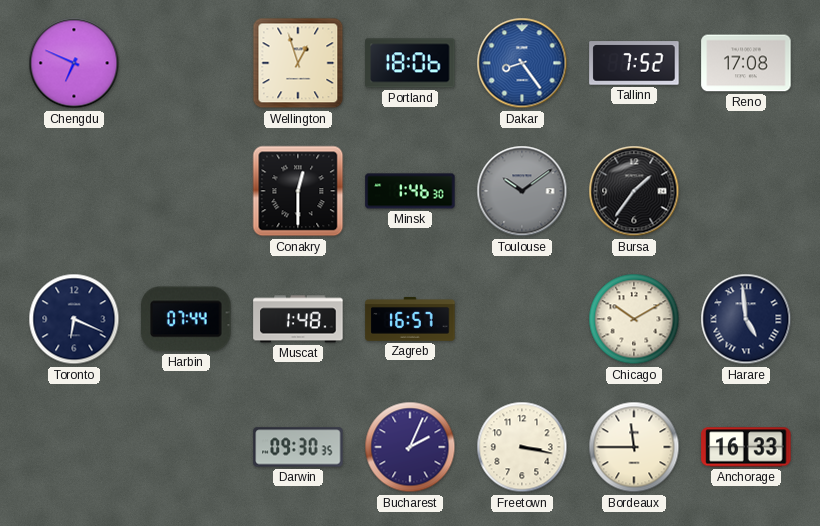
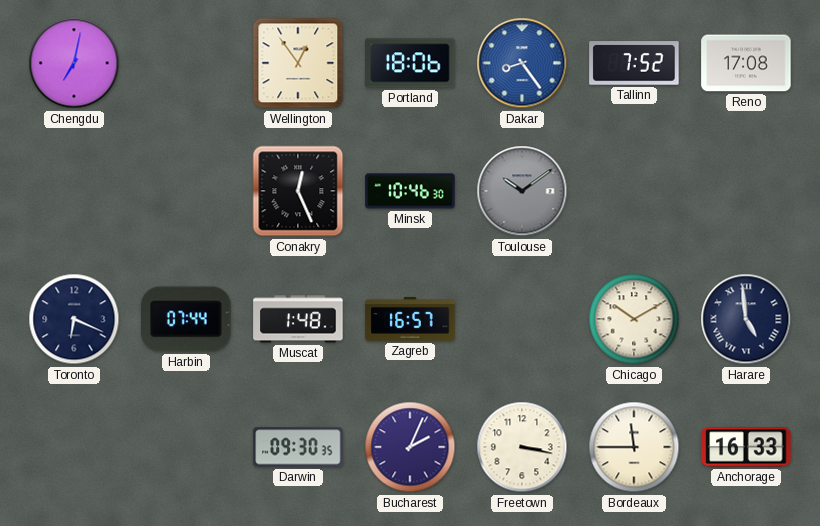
Chengdu: 6:49 -> 7:02 (74, 63)
Wellington: 12:57 -> 12:54 (298, 63)
Conakry: 12:30 -> 12:26 (298, 191)
Minsk: 1:46 -> 10:46 (410, 191)
Bursa: 1:36 -> none (634, 191)
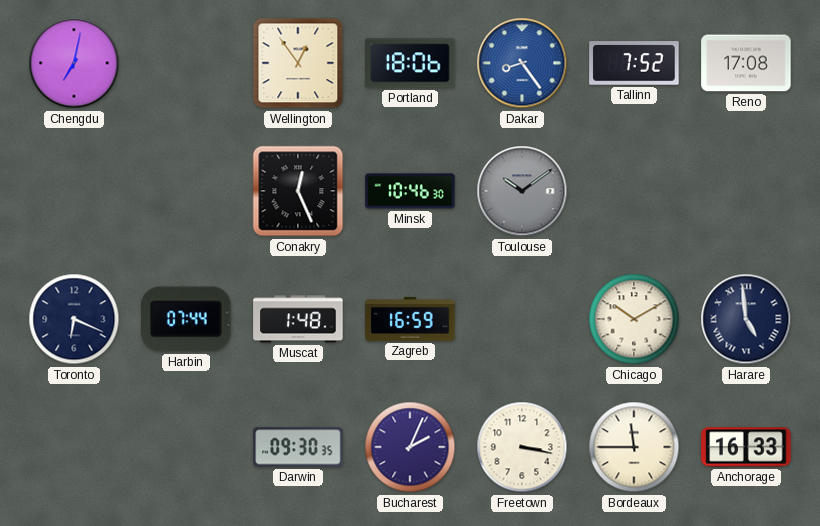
Zagreb: 16:57 -> 16:59 (410, 319)
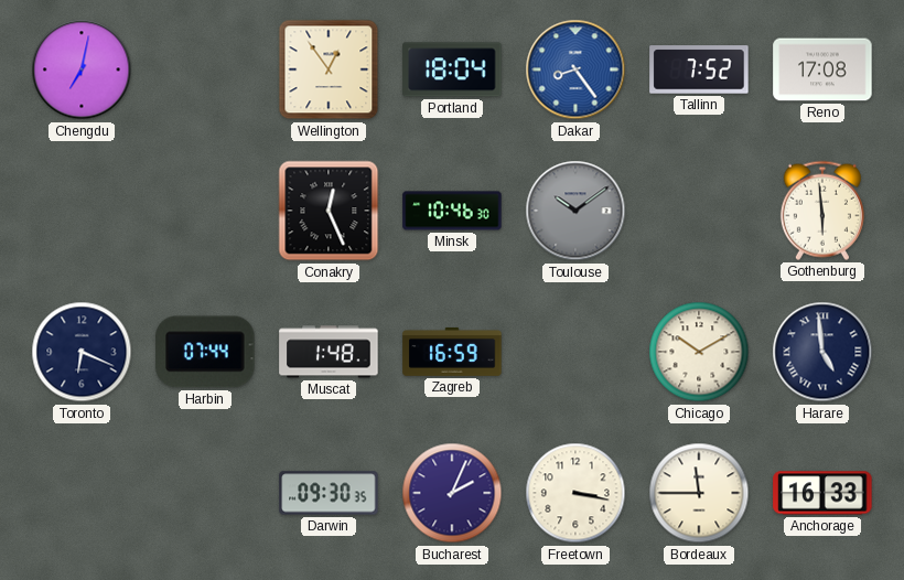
Portland: 18:06 -> 18:04 (452, 69)
Gothenburg: none -> 5:59 (822, 211)
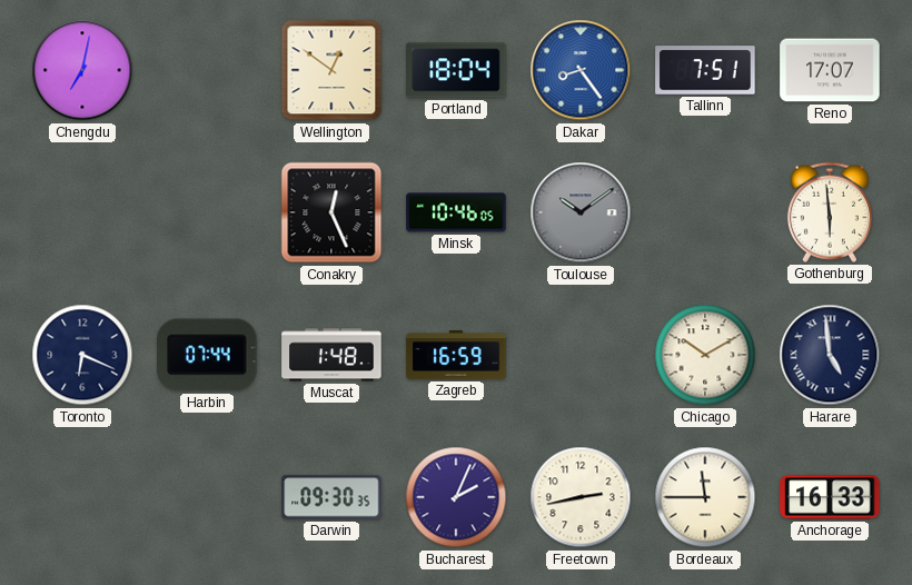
Wellington: 12:54 -> 12:51 (331, 70)
Tallinn: 7:52 -> 7:51 (705, 70)
Reno: 17:08 -> 17:07 (830, 70)
Minsk: 10:46:30 -> 10:46:05 (456, 212)
Freetown: 3:17 -> 2:43 (581, 497)
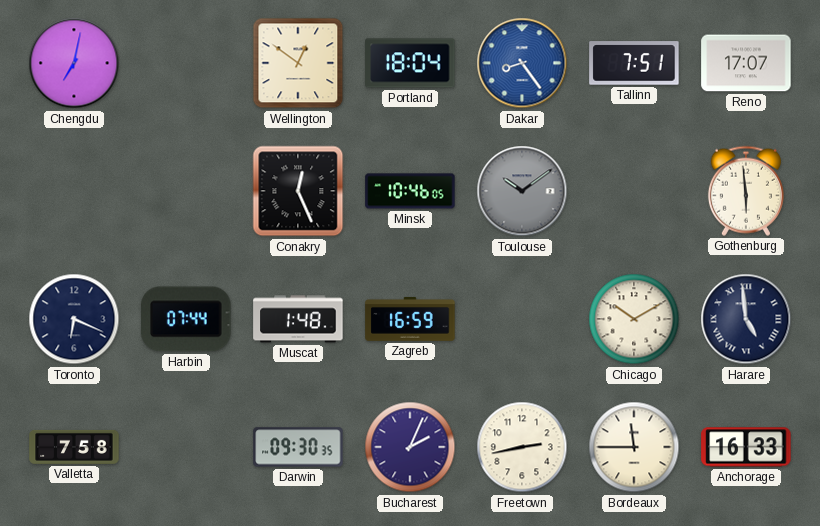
Valletta: none -> 7:58 (74, 447)
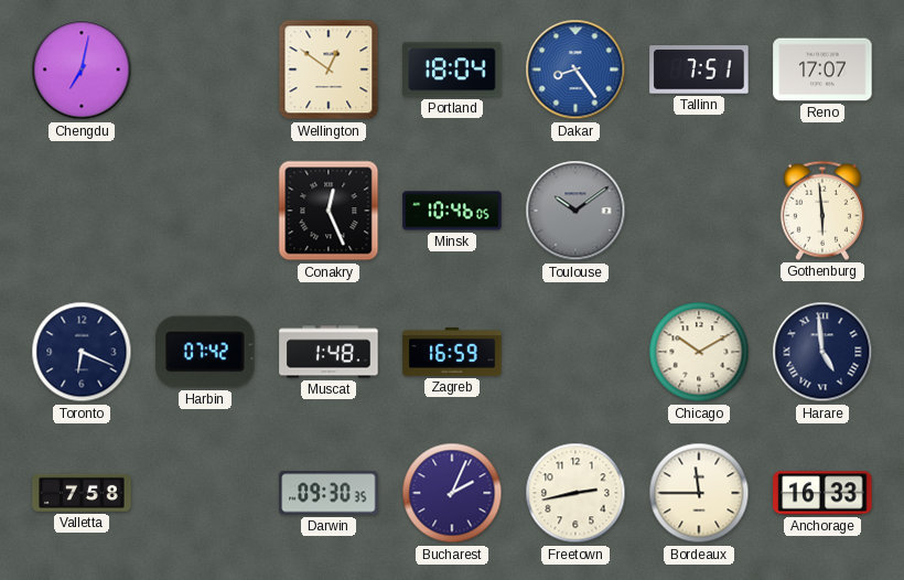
Harbin: 07:44 -> 07:42 (205, 352)
